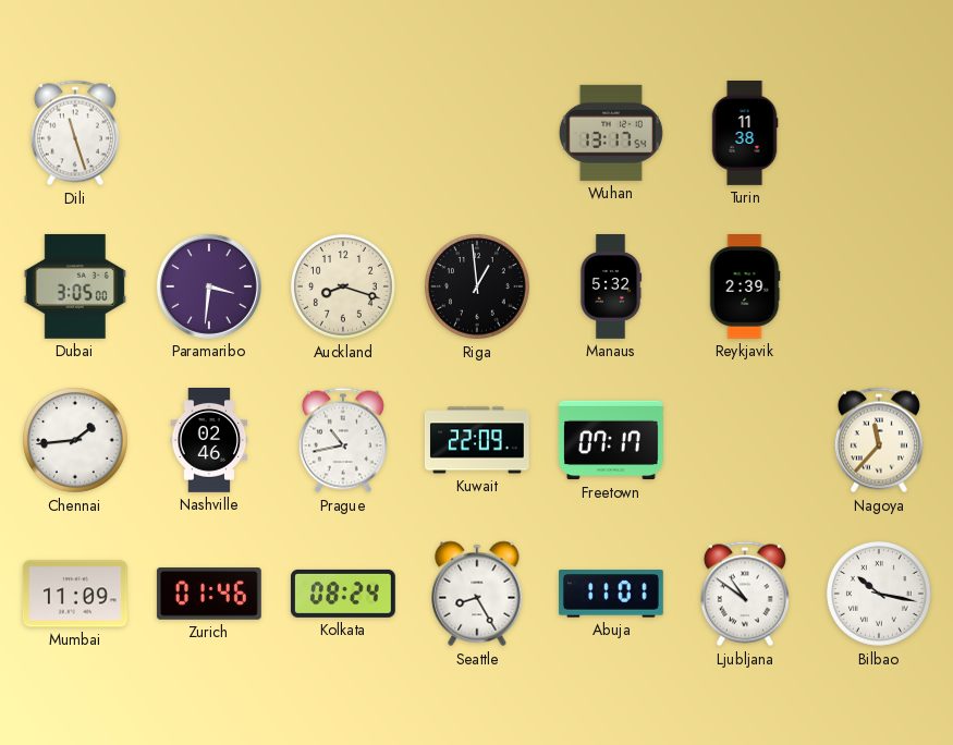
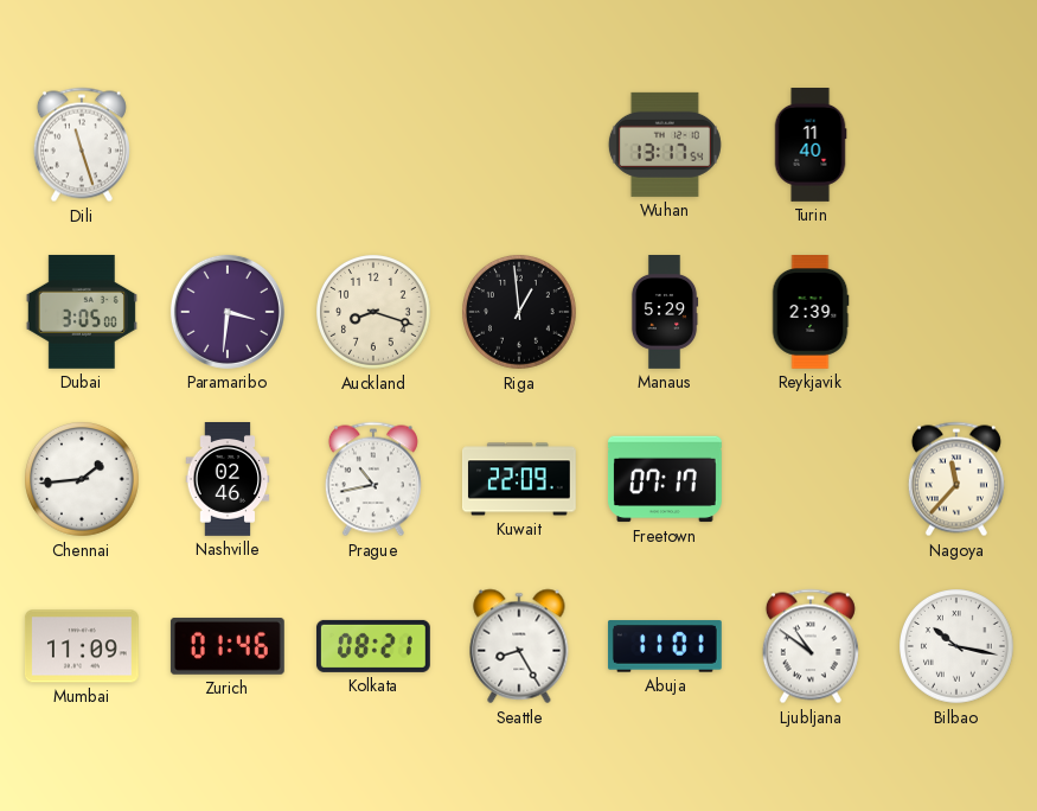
Turin: 11:38 -> 11:40 (811, 146)
Manaus: 5:32 -> 5:29 (665, 313)
Kolkata: 08:24 -> 08:21 (373, 646)
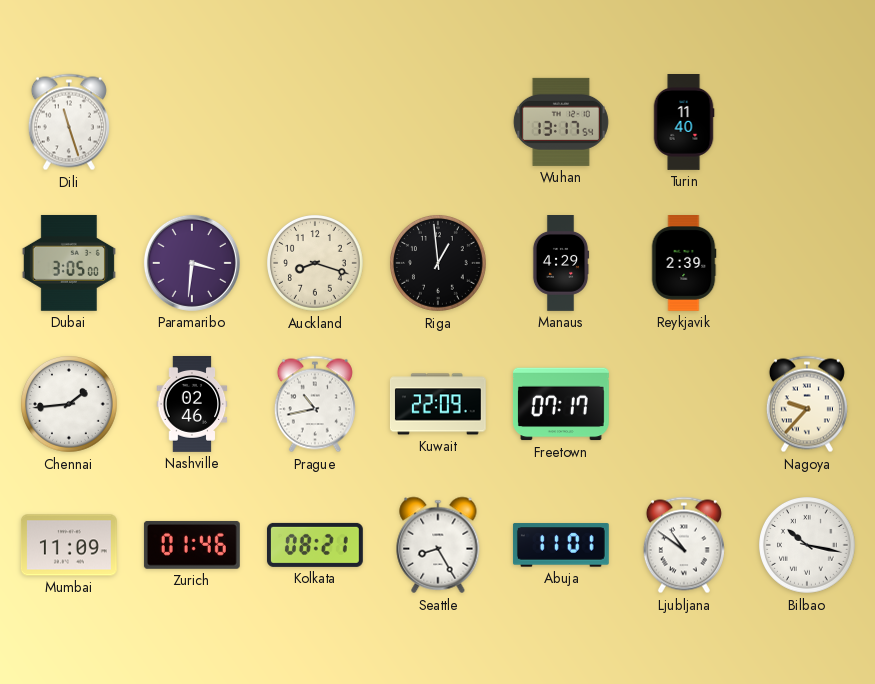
Manaus: 5:29 -> 4:29 (561, 264)
Nagoya: 11:37 -> 9:37 (807, 404)
